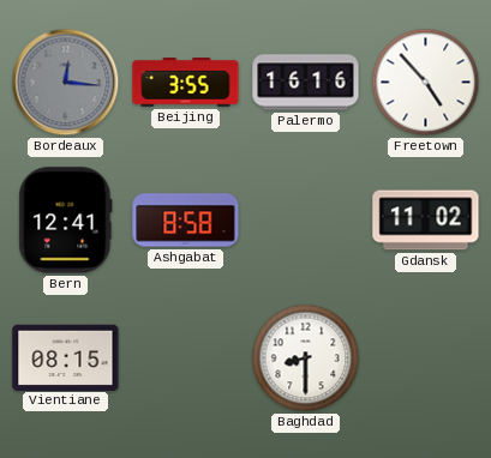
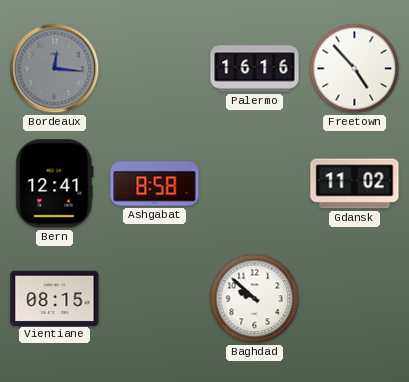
Beijing: 3:55 -> none (186, 83)
Baghdad: 8:30 -> 9:52 (255, 299)
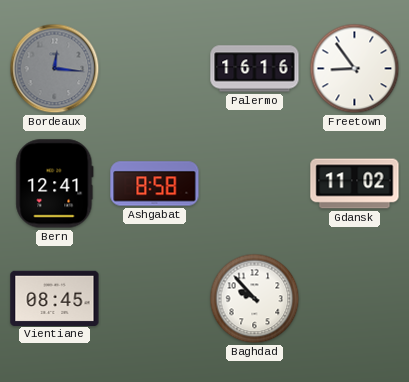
Freetown: 4:53 -> 8:54 (355, 69)
Vientiane: 08:15 -> 08:45 (55, 298)
Baghdad: 9:52 -> 9:53 (255, 299)
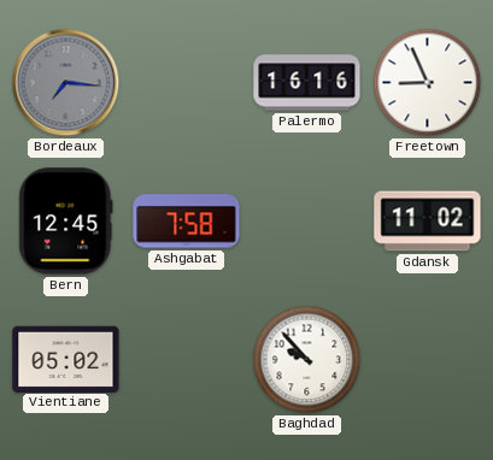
Bordeaux: 12:16 -> 7:16 (66, 83)
Freetown: 8:54 -> 8:56 (428, 83)
Bern: 12:41 -> 12:45 (66, 222)
Ashgabat: 8:58 -> 7:58 (187, 222)
Vientiane: 08:45 -> 05:02 (66, 359)
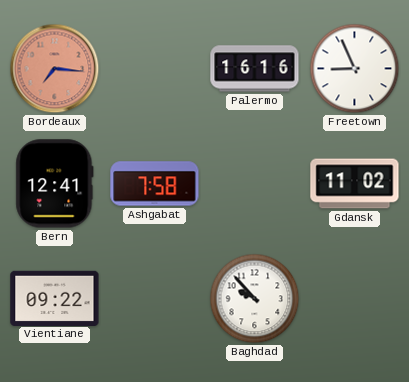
Bordeaux dial: grey -> salmon (55, 69)
Bern: 12:45 -> 12:41 (55, 184)
Vientiane: 05:02 -> 09:22 (55, 298)
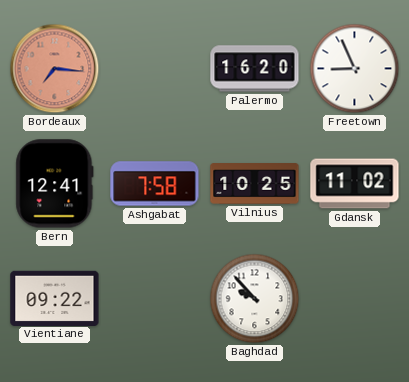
Palermo: 16:16 -> 16:20 (255, 69)
Vilnius: none -> 10:25 (255, 184)
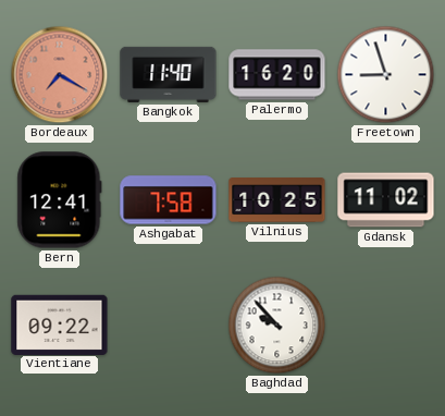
Bordeaux: 7:16 -> 7:20 (60, 75)
Bangkok: none -> 11:40 (169, 74)
Freetown: 8:56 -> 8:57 (386, 75)
